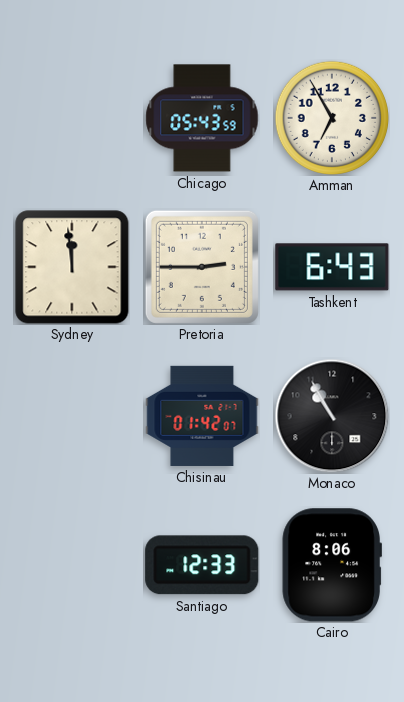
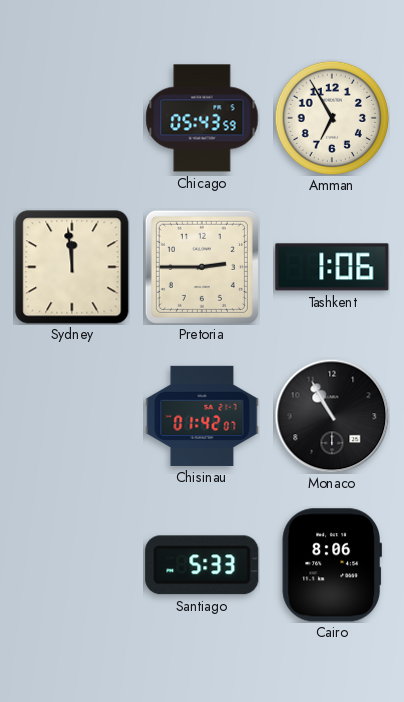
Tashkent: 6:43 -> 1:06 (332, 267)
Santiago: 12:33 -> 5:33 (202, 565)
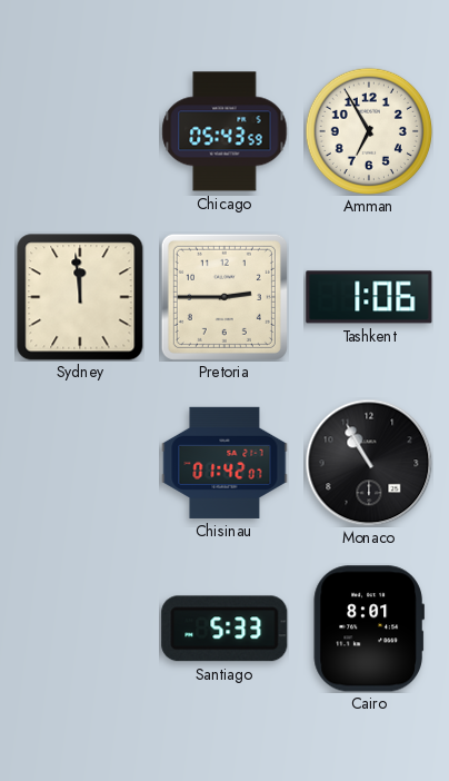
Cairo: 8:06 -> 8:01 (369, 629)
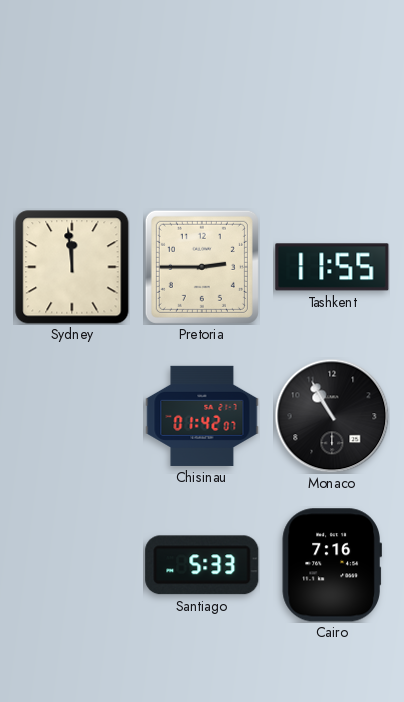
Chicago: 05:43 -> none (225, 131)
Amman: 6:55 -> none (368, 130)
Tashkent: 1:06 -> 11:55 (332, 267)
Cairo: 8:01 -> 7:16 (332, 565)
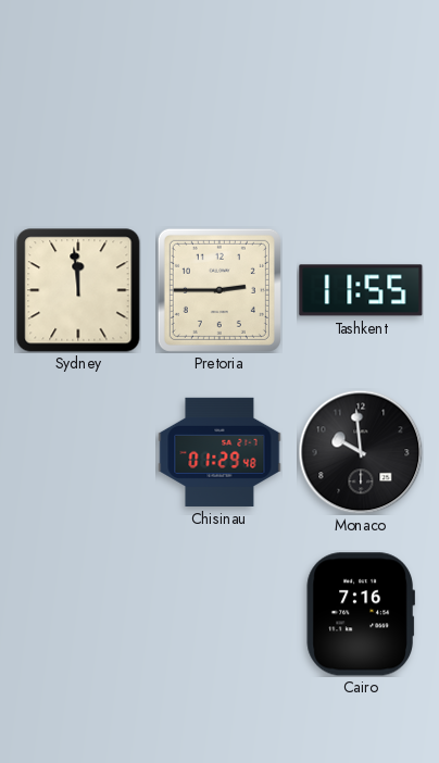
Chisinau: 01:42 -> 01:29 (220, 452)
Monaco: 10:55 -> 9:59 (361, 452)
Santiago: 5:33 -> none (202, 565)
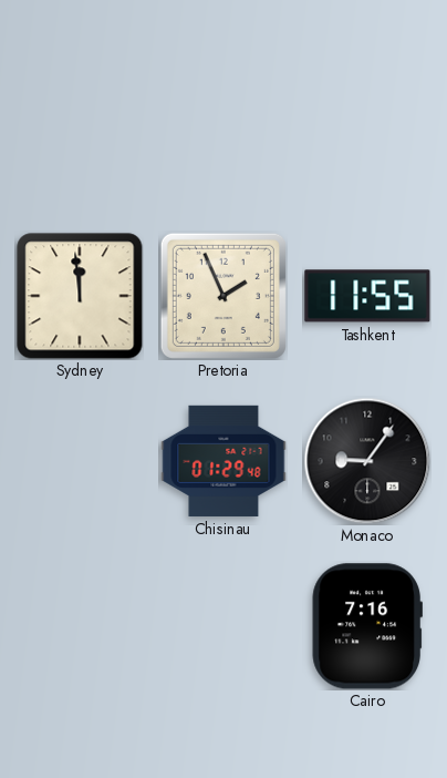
Pretoria: 2:45 -> 1:56 (224, 296)
Monaco: 9:59 -> 9:06 (367, 461)
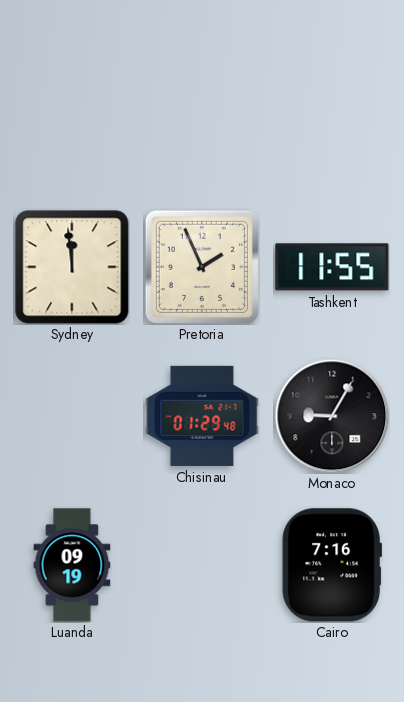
Monaco: 9:06 -> 9:05 (332, 416)
Luanda: none -> 09:19 (72, 565)
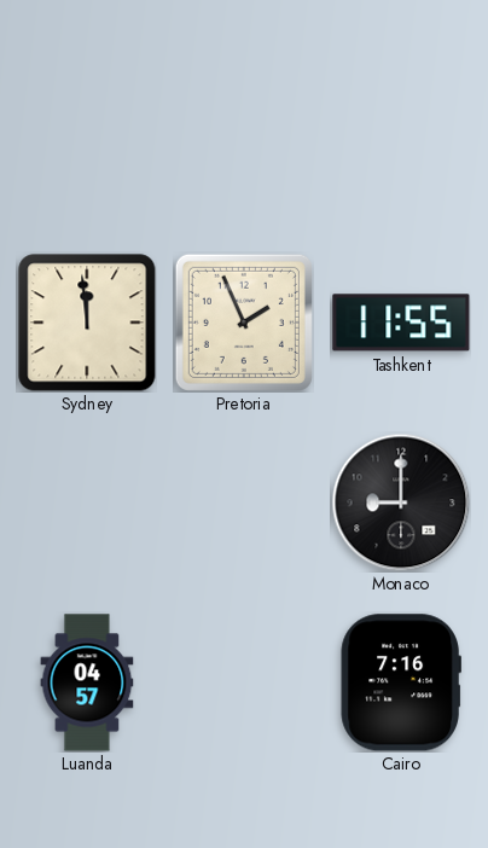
Chisinau: 01:29 -> none (202, 416)
Monaco: 9:05 -> 9:00 (401, 503)
Luanda: 09:19 -> 04:57 (87, 683)
